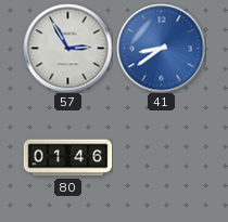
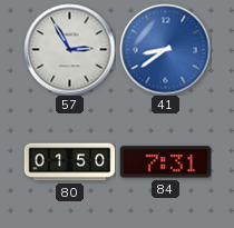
80: 01:46 -> 01:50 (69, 162)
84: none -> 7:31 (165, 162)
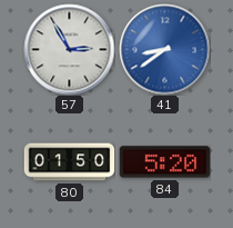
84: 7:31 -> 5:20 (164, 162)
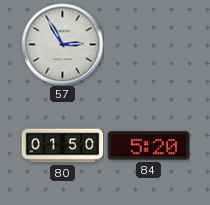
41: 8:39 -> none (164, 49)
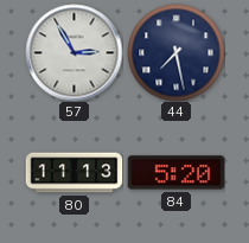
44: none -> 7:28 (175, 52)
80: 01:50 -> 11:13 (74, 173)
